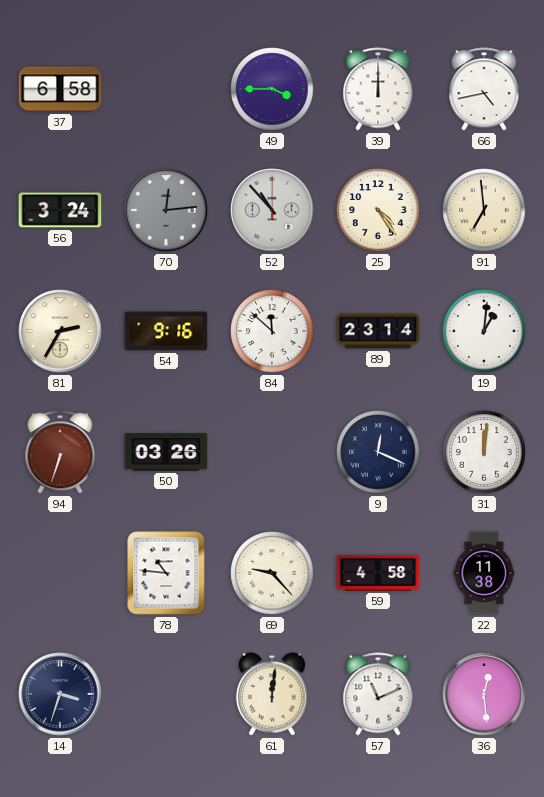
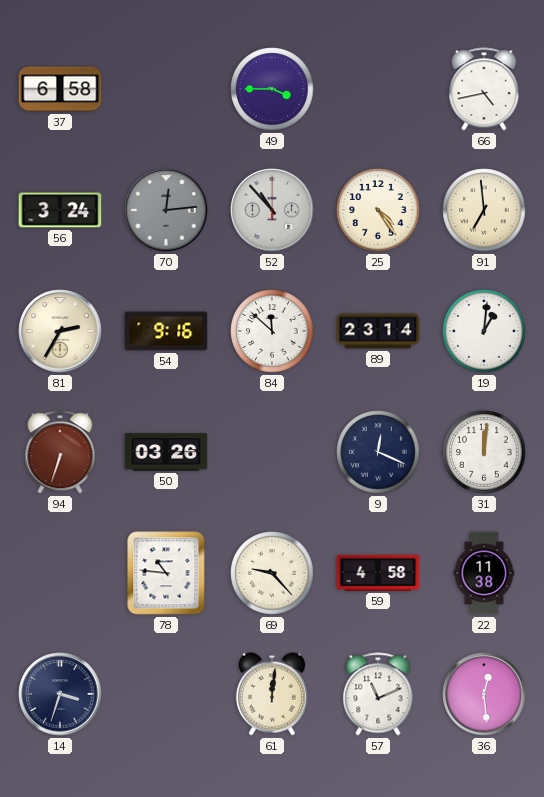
39: 12:00 -> none (378, 89)
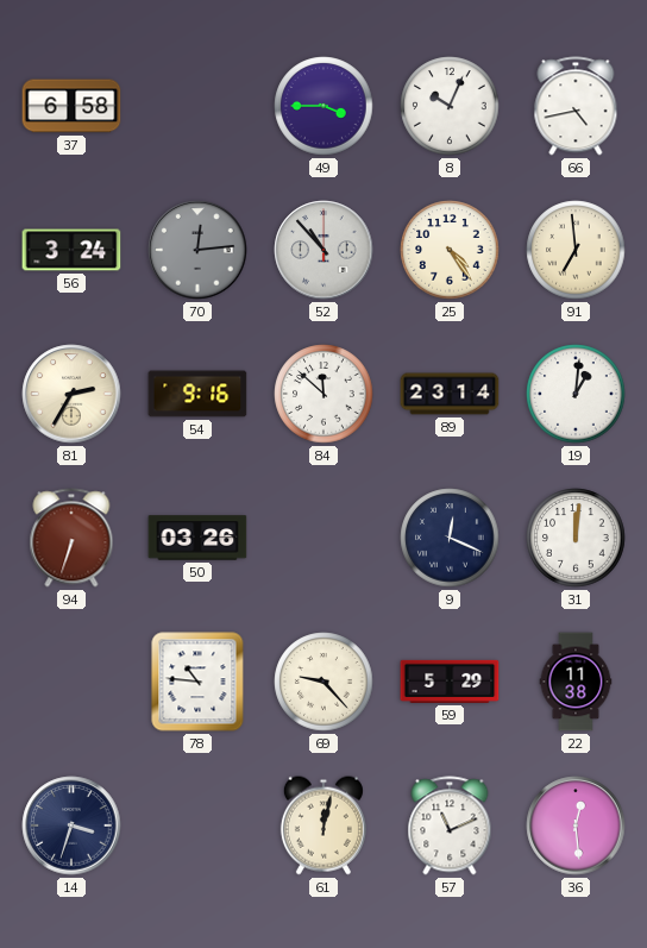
8: none -> 10:04 (450, 106)
59: 4:58 -> 5:29 (450, 682)
61: 12:01 -> 12:02 (323, 825)
